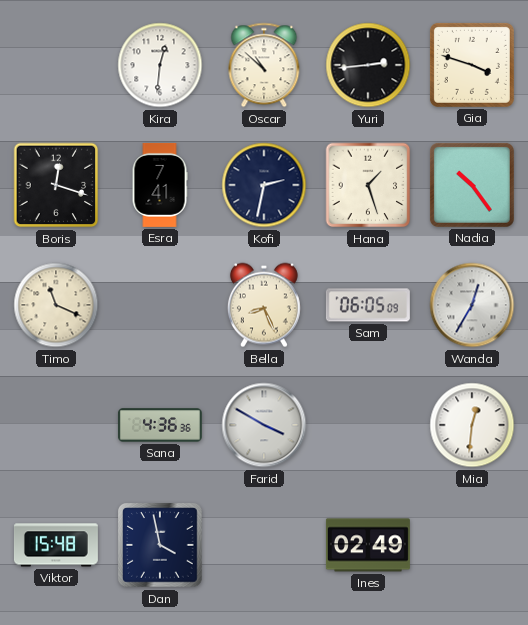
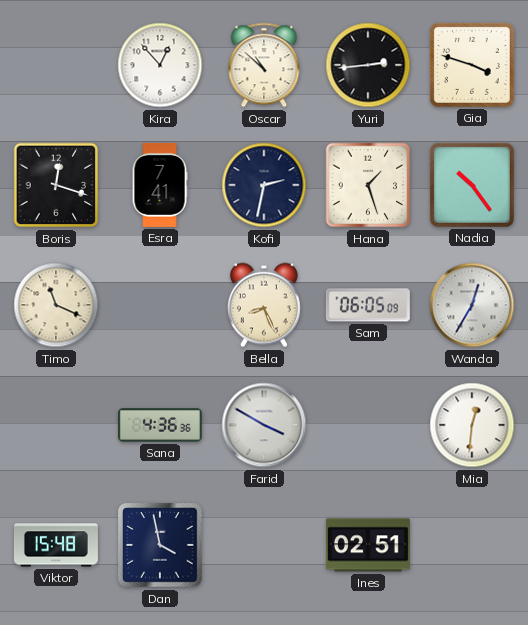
Kira: 12:31 -> 12:53 (160, 65)
Ines: 02:49 -> 02:51 (368, 545)
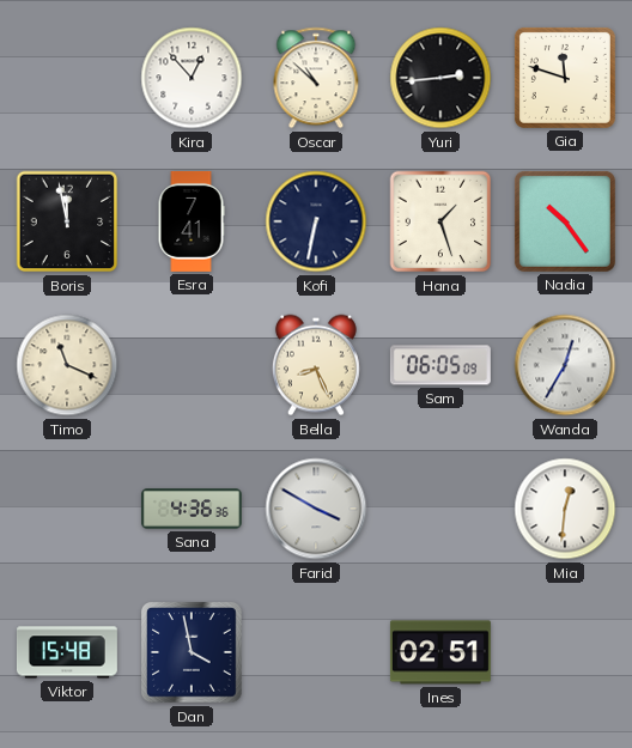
Gia: 3:48 -> 11:48 (565, 78)
Boris: 12:18 -> 11:58 (67, 221)
Kofi: 2:32 -> 6:32 (316, 221)
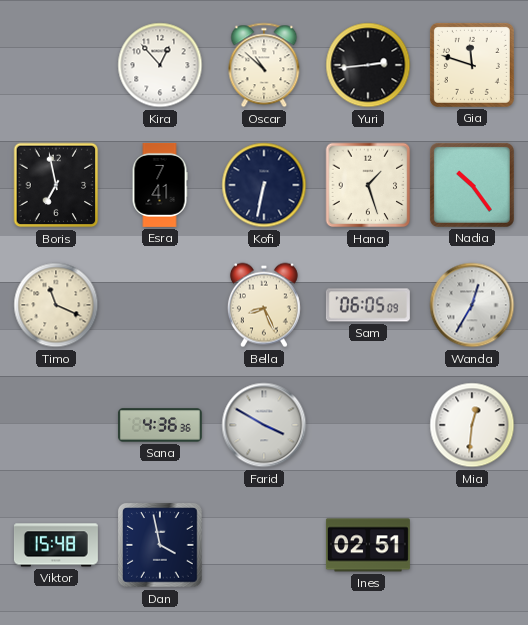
Boris: 11:58 -> 6:58 (56, 185)
